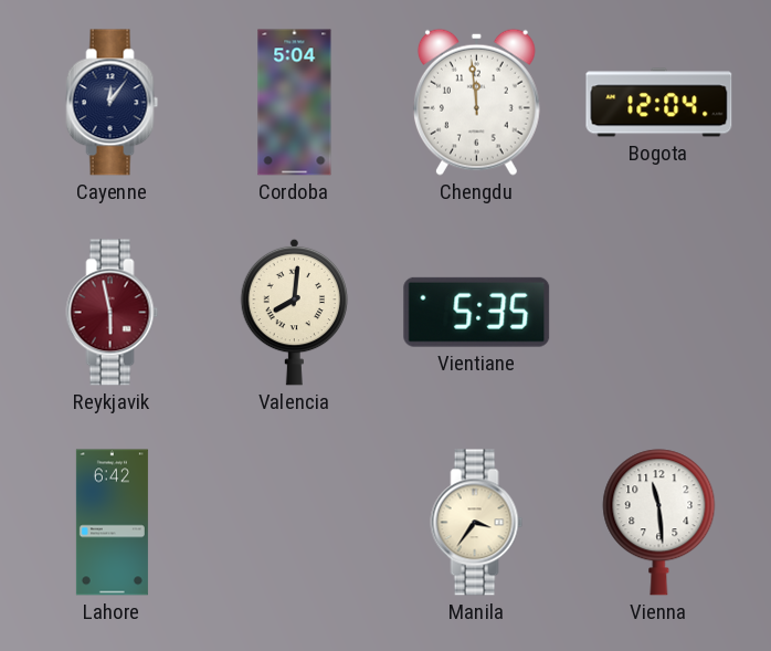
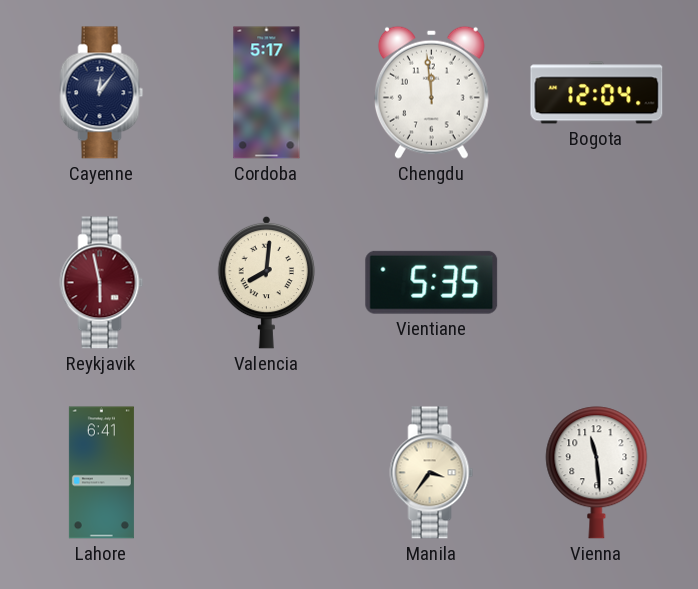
Cordoba: 5:04 -> 5:17 (267, 93)
Lahore: 6:42 -> 6:41 (101, 473)
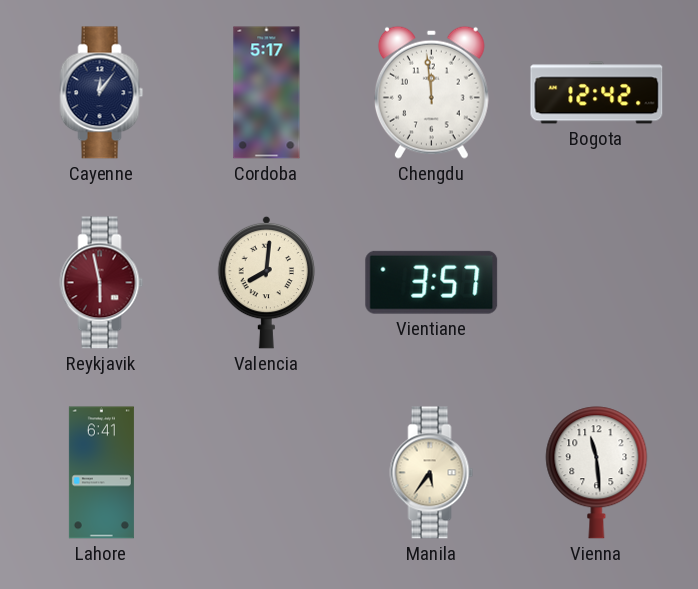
Bogota: 12:04 -> 12:42 (597, 93)
Vientiane: 5:35 -> 3:57 (432, 282)
Manila: 3:36 -> 5:36 (432, 473)
